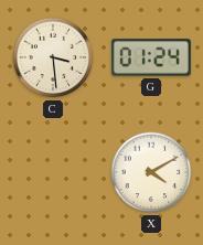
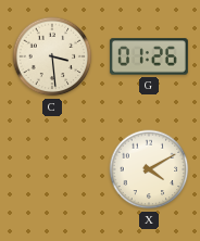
G: 01:24 -> 01:26 (149, 56)
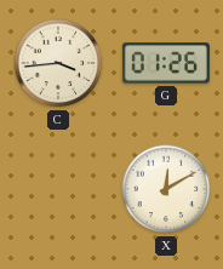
C: 3:29 -> 3:44 (58, 63)
X: 4:10 -> 12:10 (166, 189)
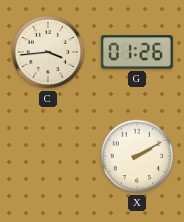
X: 12:10 -> 2:10 (137, 156)
